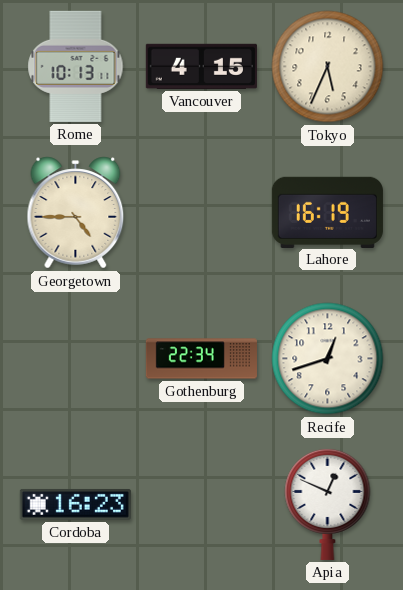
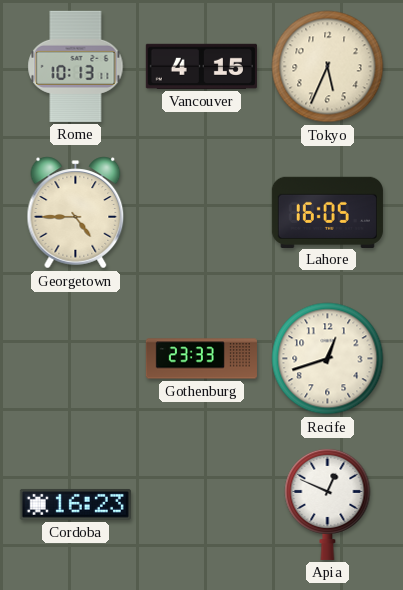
Lahore: 16:19 -> 16:05 (327, 212)
Gothenburg: 22:34 -> 23:33 (201, 359)
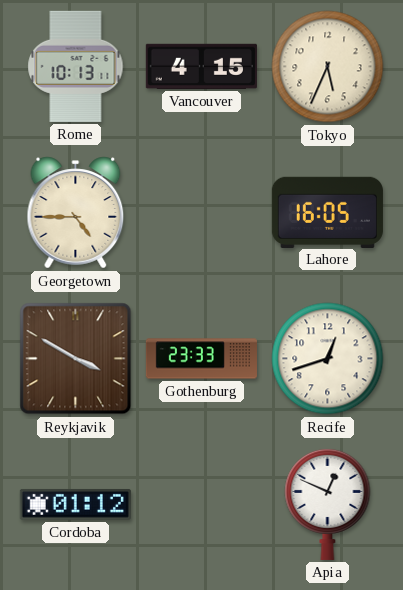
Reykjavik: none -> 3:50 (76, 359)
Cordoba: 16:23 -> 01:12 (75, 504)
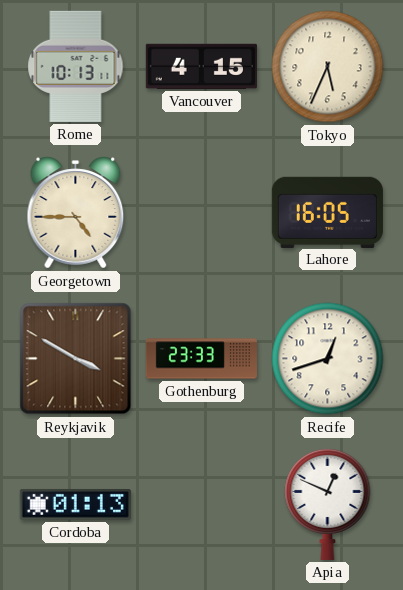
Cordoba: 01:12 -> 01:13 (75, 504)
